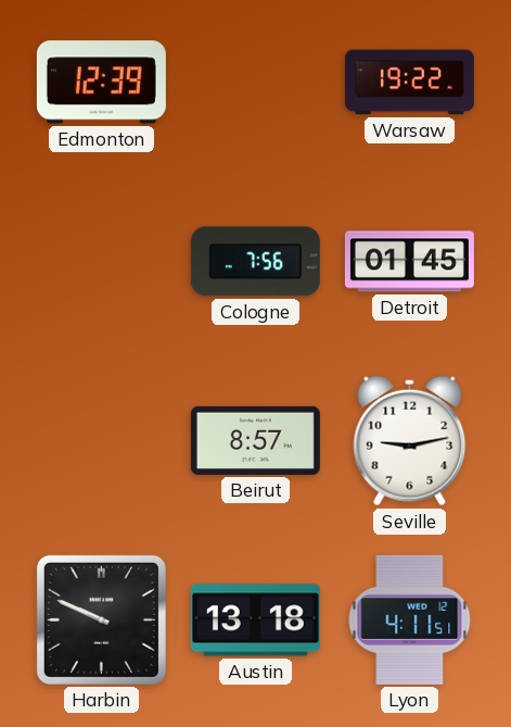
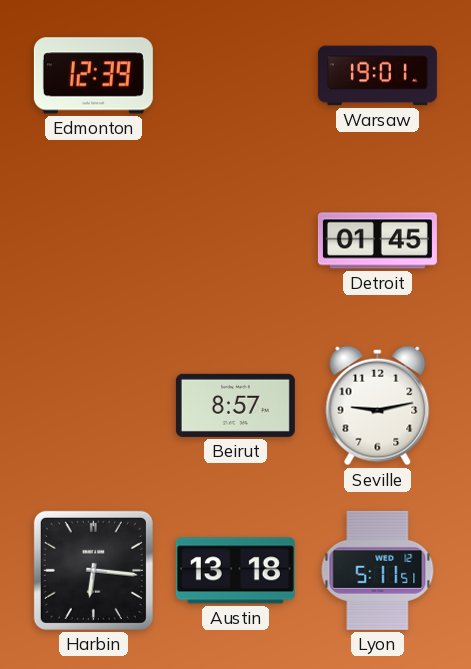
Warsaw: 19:22 -> 19:01 (377, 76)
Cologne: 7:56 -> none (255, 262)
Harbin: 9:49 -> 6:16 (93, 570)
Lyon: 4:11 -> 5:11 (378, 570)
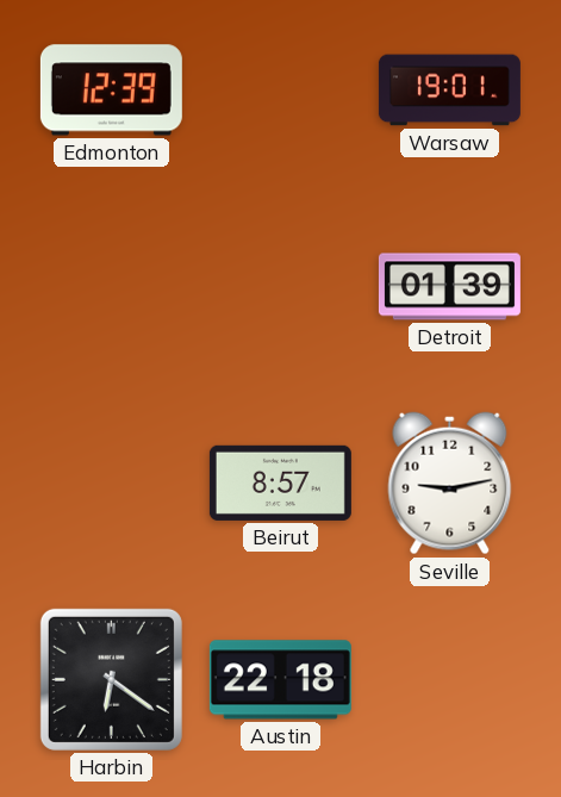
Detroit: 01:45 -> 01:39 (449, 287)
Harbin: 6:16 -> 6:21 (111, 679)
Austin: 13:18 -> 22:18 (280, 680)
Lyon: 5:11 -> none (378, 570)
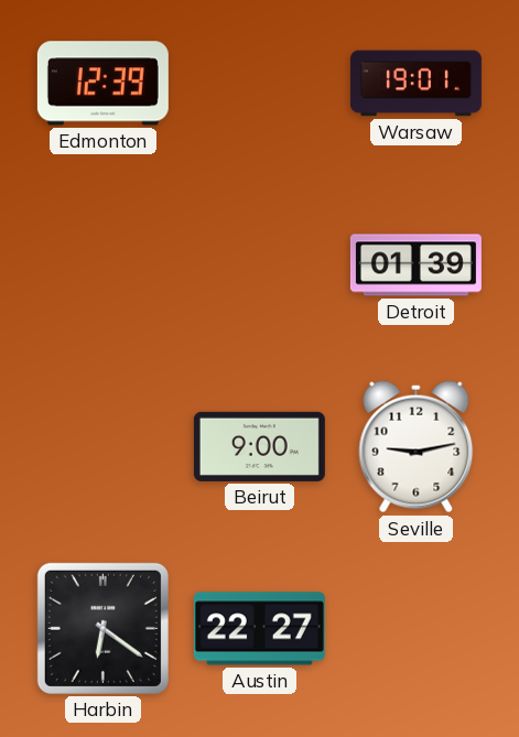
Beirut: 8:57 -> 9:00 (259, 446)
Austin: 22:18 -> 22:27 (259, 629)
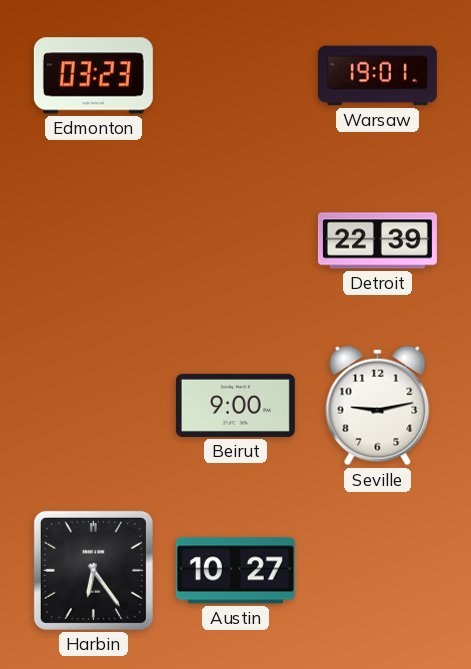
Edmonton: 12:39 -> 03:23 (93, 76)
Detroit: 01:39 -> 22:39 (377, 241)
Harbin: 6:21 -> 6:24 (93, 570)
Austin: 22:27 -> 10:27 (235, 571)
